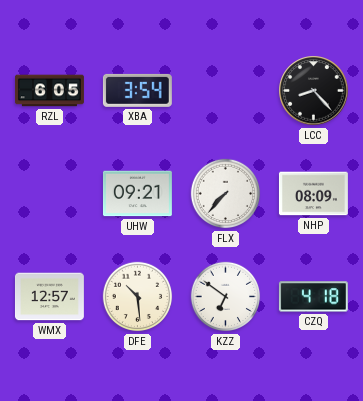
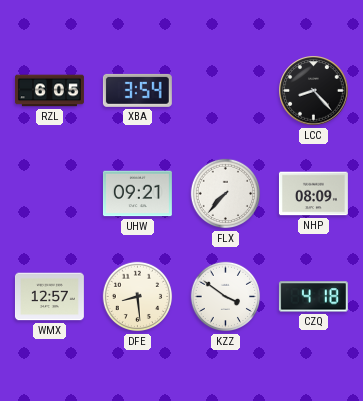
DFE: 10:29 -> 8:29 (138, 297)
KZZ: 6:51 -> 3:51 (226, 297)
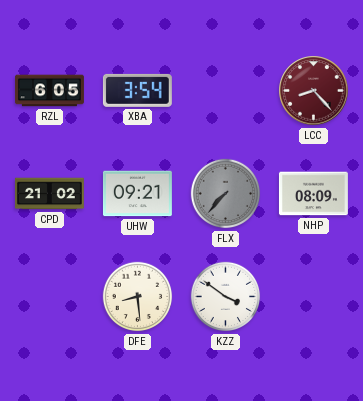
LCC dial: black -> burgundy (314, 91)
CPD: none -> 21:02 (49, 194)
FLX dial: white -> grey (226, 194)
WMX: 12:57 -> none (49, 297)
CZQ: 4:18 -> none (313, 297)
